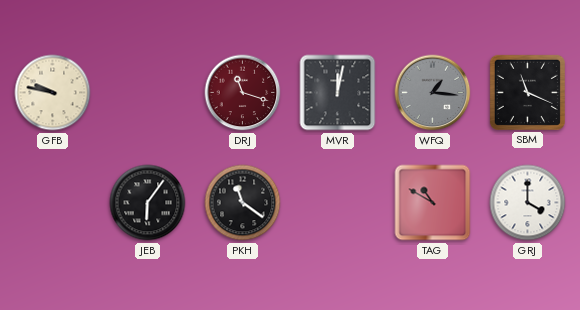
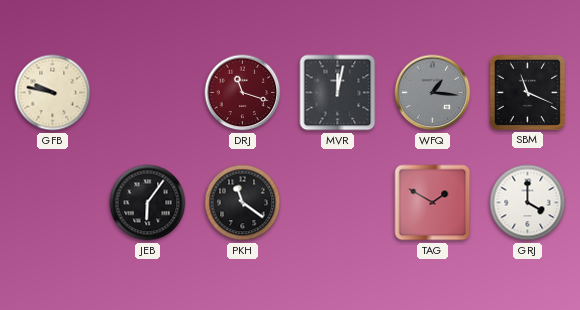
TAG: 10:50 -> 1:50 (433, 203)
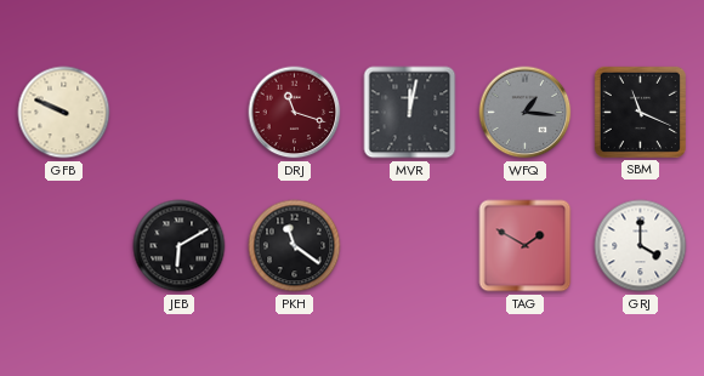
GFB: 9:47 -> 9:49 (64, 113)
JEB: 6:06 -> 6:10 (180, 246)
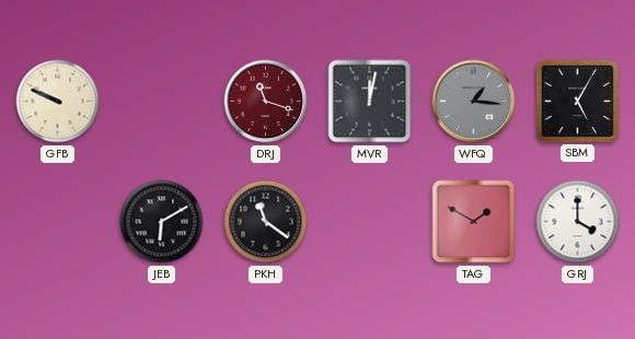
SBM: 11:19 -> 5:05 (577, 101)
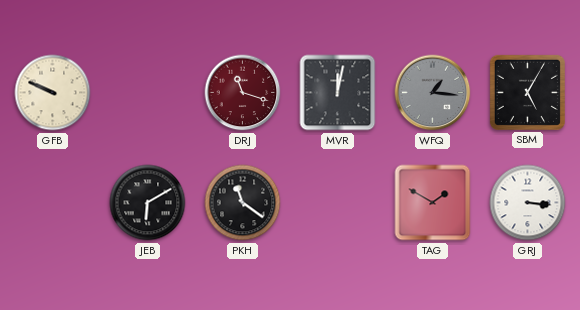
GRJ: 4:00 -> 3:16 (528, 203)
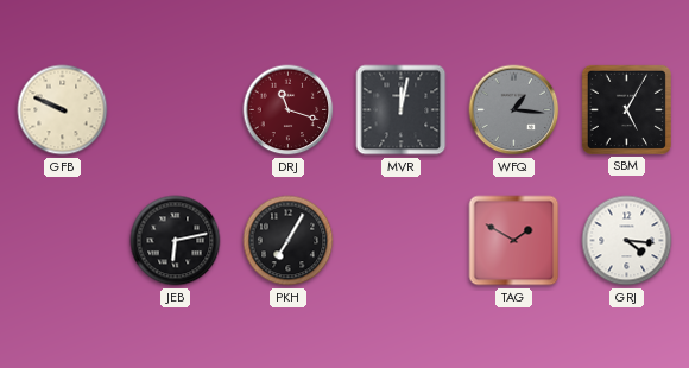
JEB: 6:10 -> 6:13 (176, 241)
PKH: 11:21 -> 7:05 (289, 241)
GRJ: 3:16 -> 4:16 (627, 241)
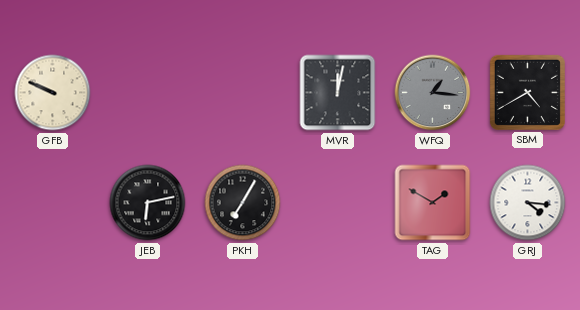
DRJ: 11:18 -> none (289, 110)
SBM: 5:05 -> 4:40 (527, 92)
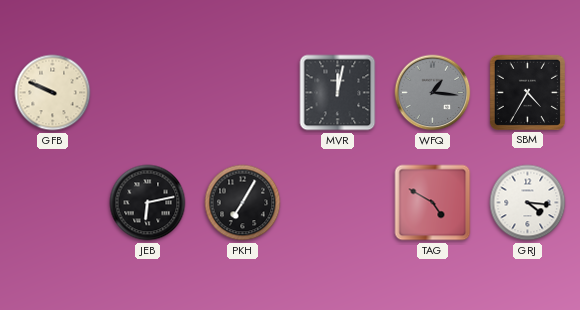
SBM: 4:40 -> 4:35 (527, 92)
TAG: 1:50 -> 4:50 (433, 203)
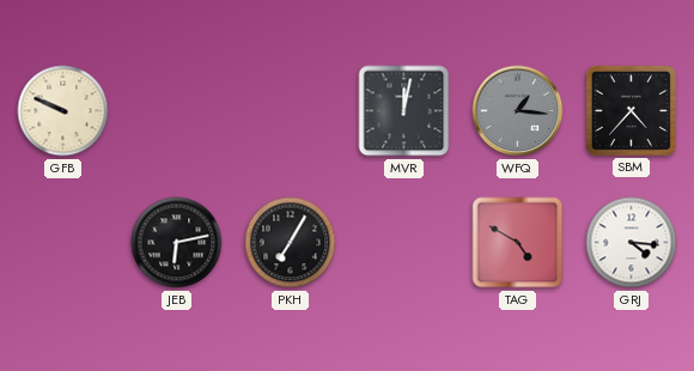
SBM: 4:35 -> 4:37 (631, 110)
